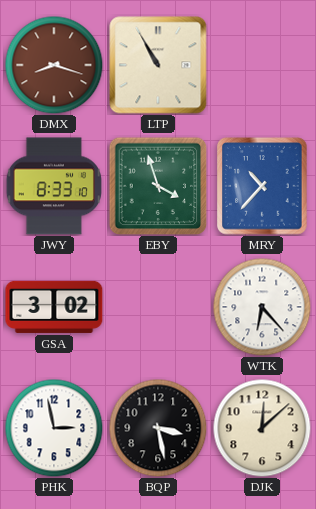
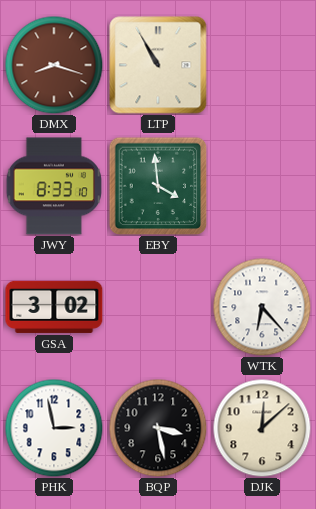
EBY: 3:57 -> 3:59 (158, 186)
MRY: 10:37 -> none (262, 186)
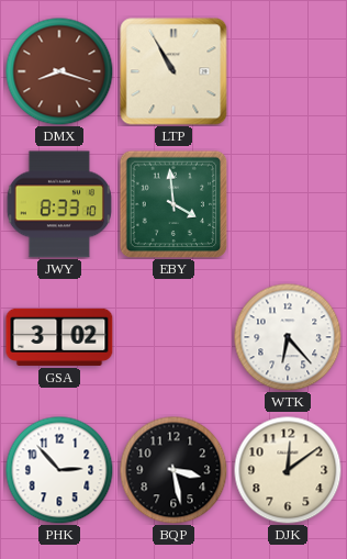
PHK: 2:58 -> 2:53 (59, 470)
DJK: 12:08 -> 12:09 (288, 470)
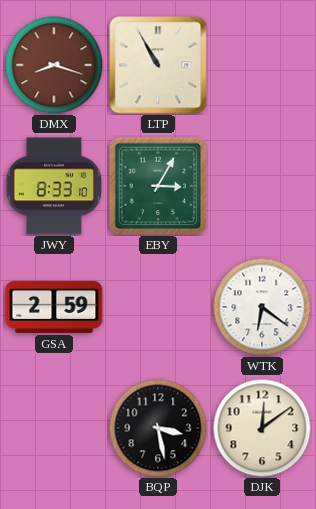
EBY: 3:59 -> 3:05 (158, 186)
GSA: 3:02 -> 2:59 (54, 307)
WTK: 6:23 -> 6:21 (262, 307)
PHK: 2:53 -> none (59, 470)
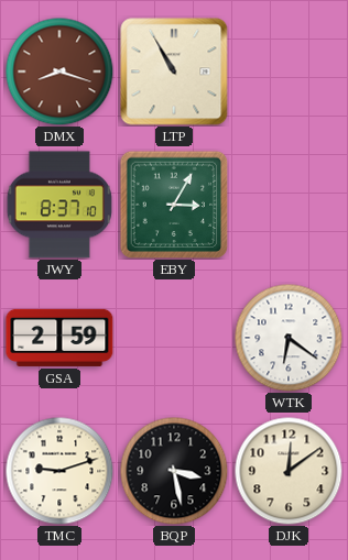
JWY: 8:33 -> 8:37 (59, 205)
TMC: none -> 9:12 (59, 471)
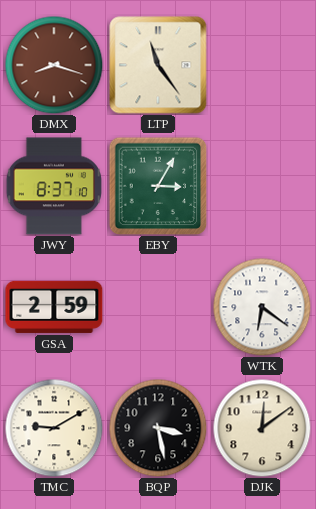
LTP: 10:55 -> 11:24 (158, 65)
TMC: 9:12 -> 9:10 (54, 428)
